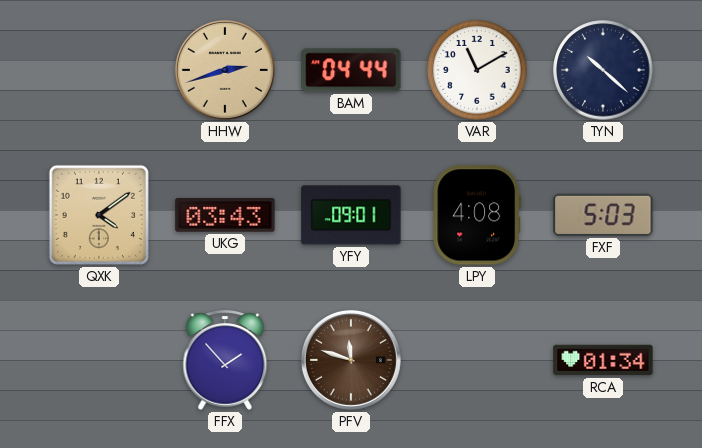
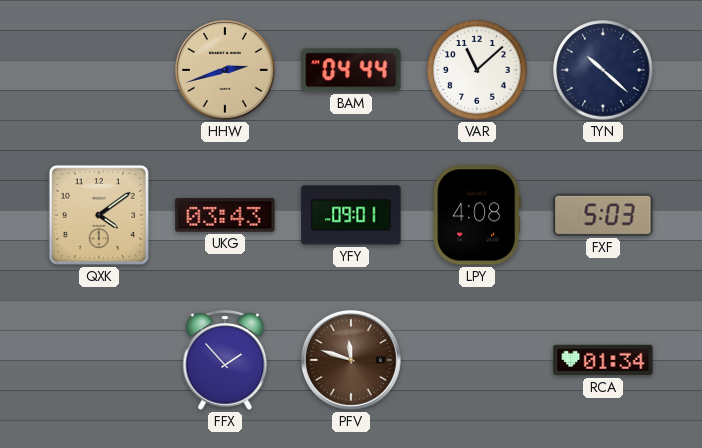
VAR: 11:10 -> 11:08 (477, 70)
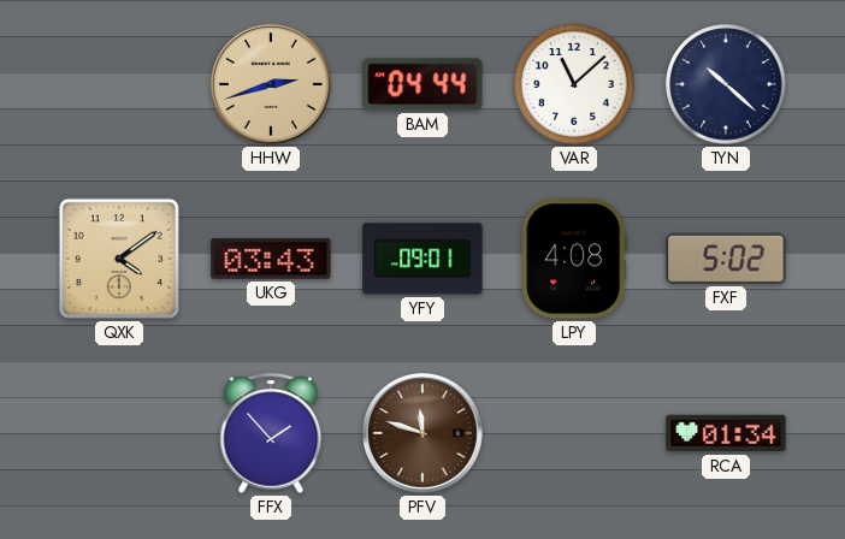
FXF: 5:03 -> 5:02 (726, 259)
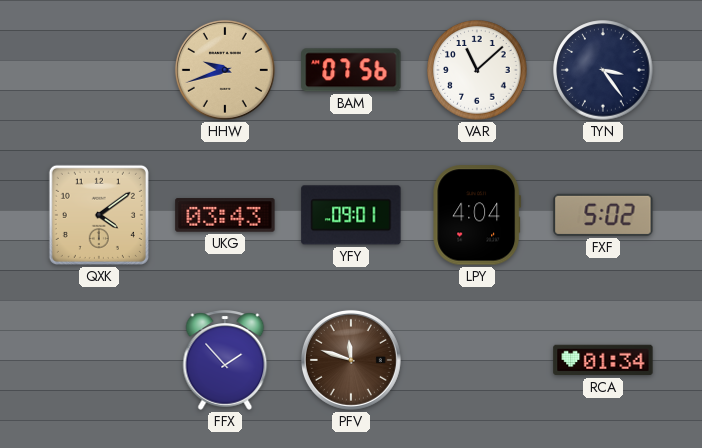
HHW: 2:42 -> 9:42 (225, 70)
BAM: 04:44 -> 07:56 (351, 70)
TYN: 10:22 -> 3:24 (603, 70)
LPY: 4:08 -> 4:04 (477, 215)
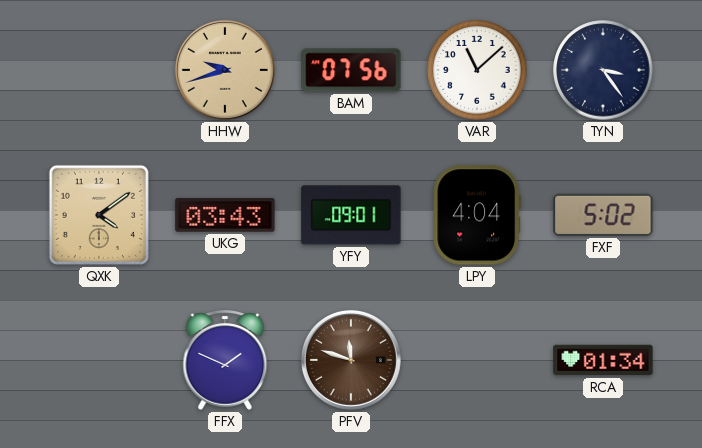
FFX: 1:53 -> 1:49 (225, 360)
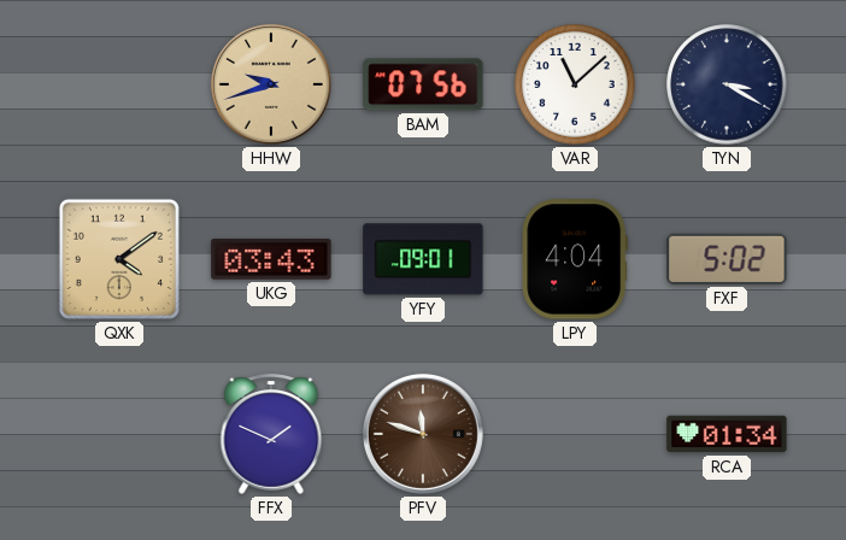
TYN: 3:24 -> 3:20 (727, 84)
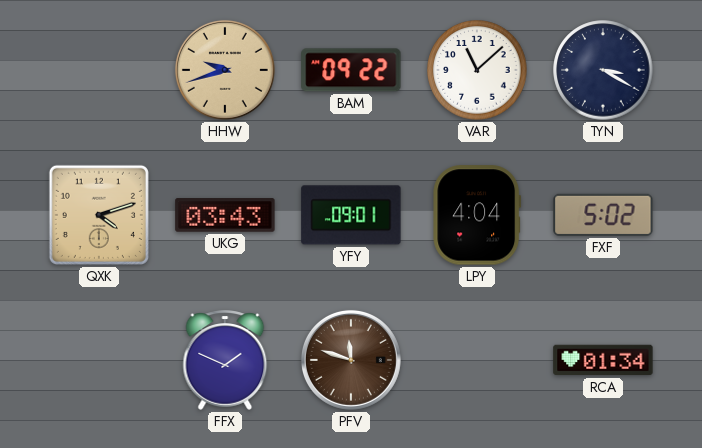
BAM: 07:56 -> 09:22 (351, 70)
QXK: 4:09 -> 4:12 (99, 215)
